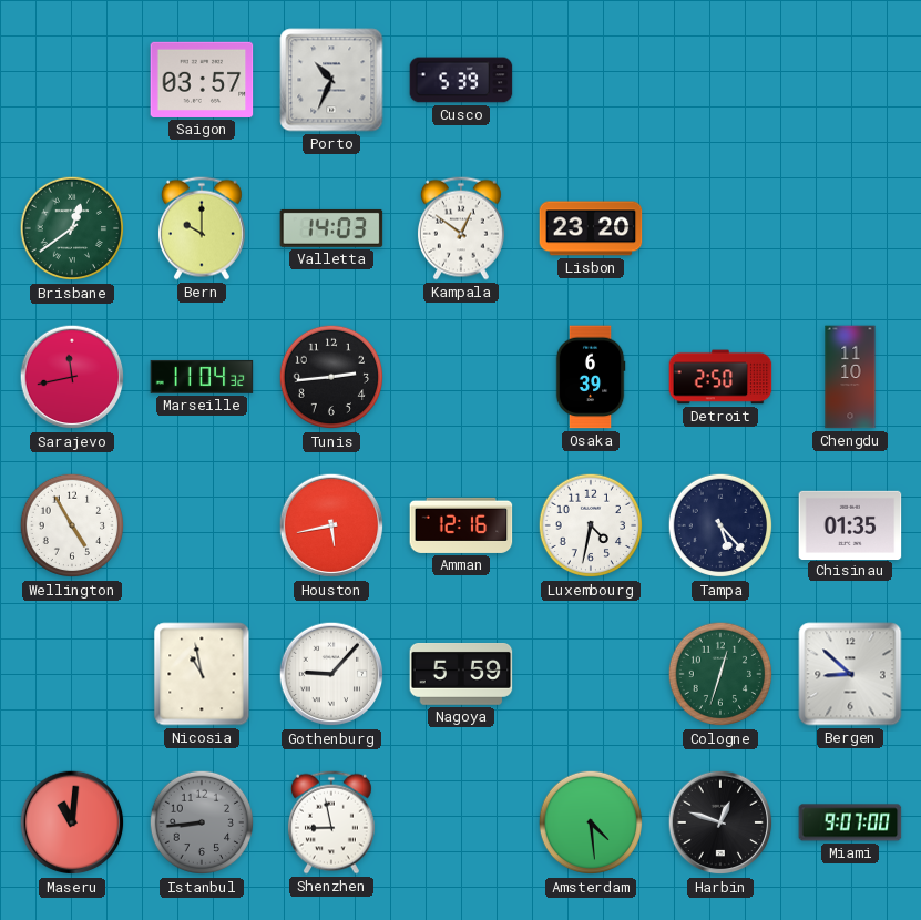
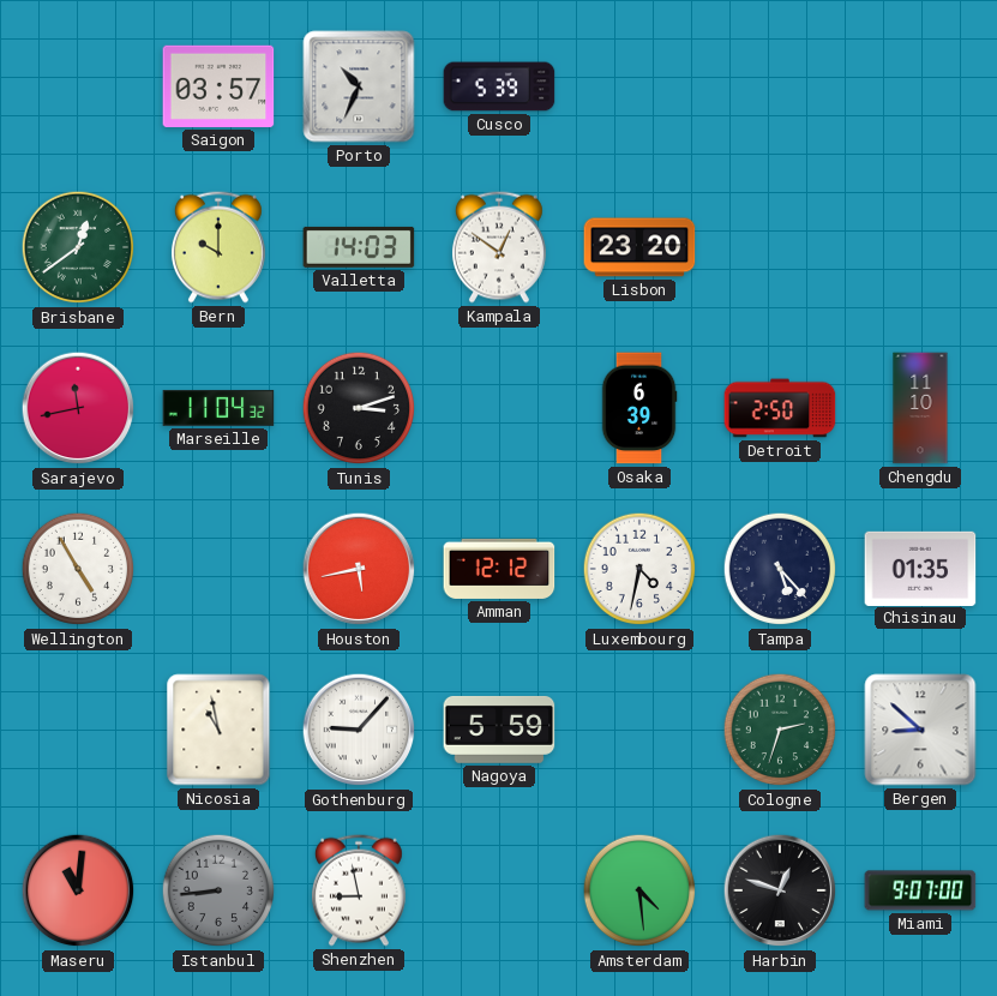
Tunis: 2:44 -> 3:12 (359, 408)
Amman: 12:16 -> 12:12 (499, 569)
Cologne: 12:33 -> 2:33 (780, 730)
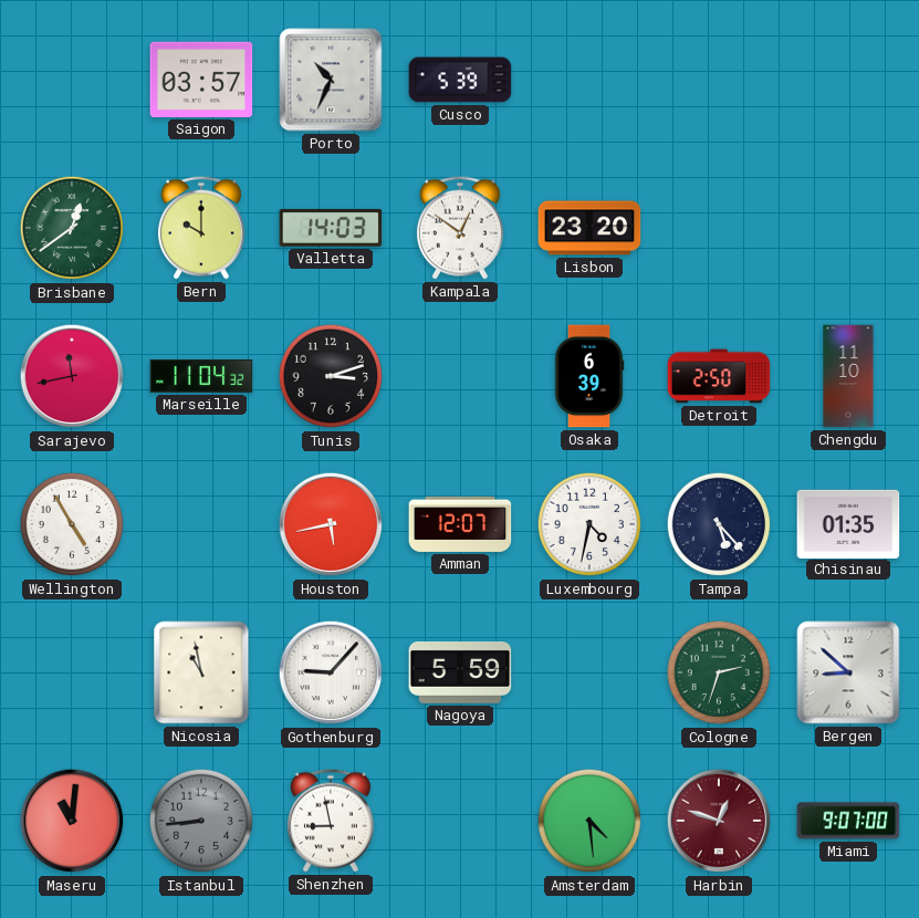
Amman: 12:12 -> 12:07 (460, 524)
Harbin dial: black -> burgundy (719, 821)
